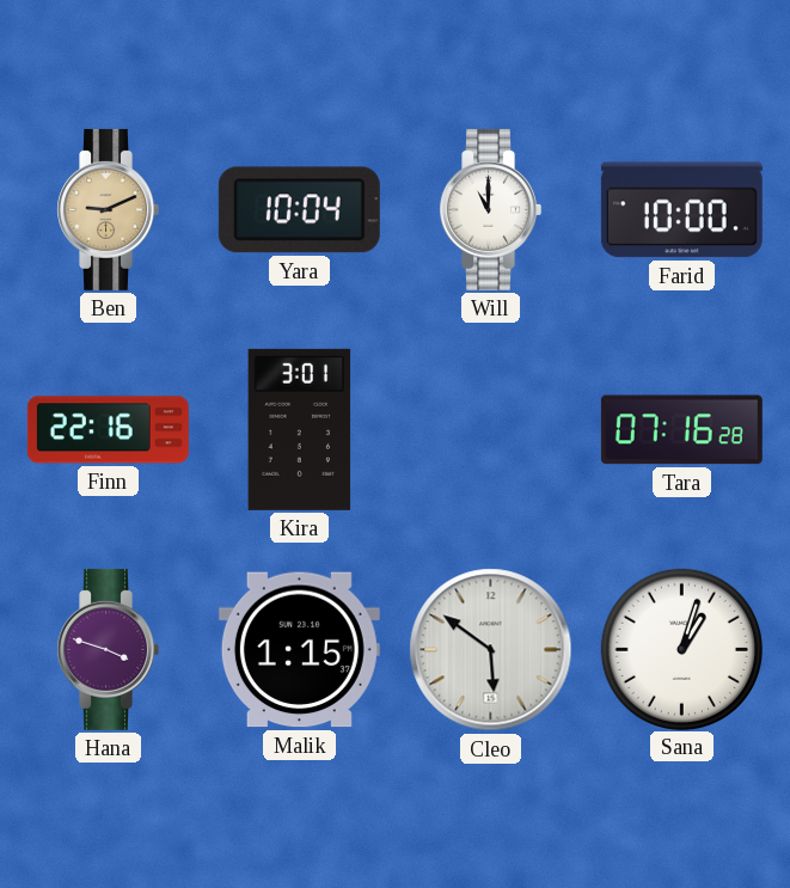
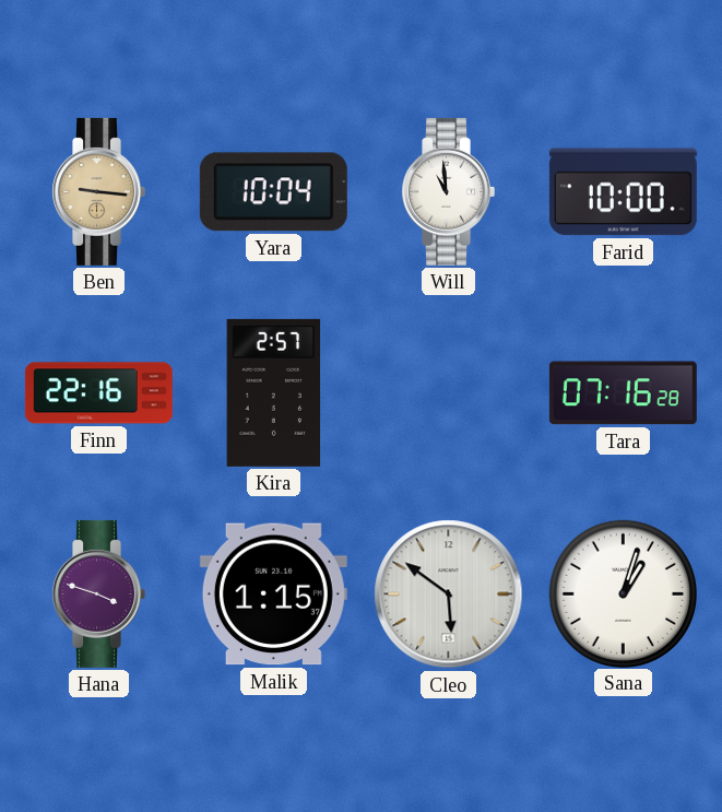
Ben: 9:11 -> 9:16 (98, 191)
Will: 11:00 -> 10:59 (448, 191)
Kira: 3:01 -> 2:57 (274, 392)
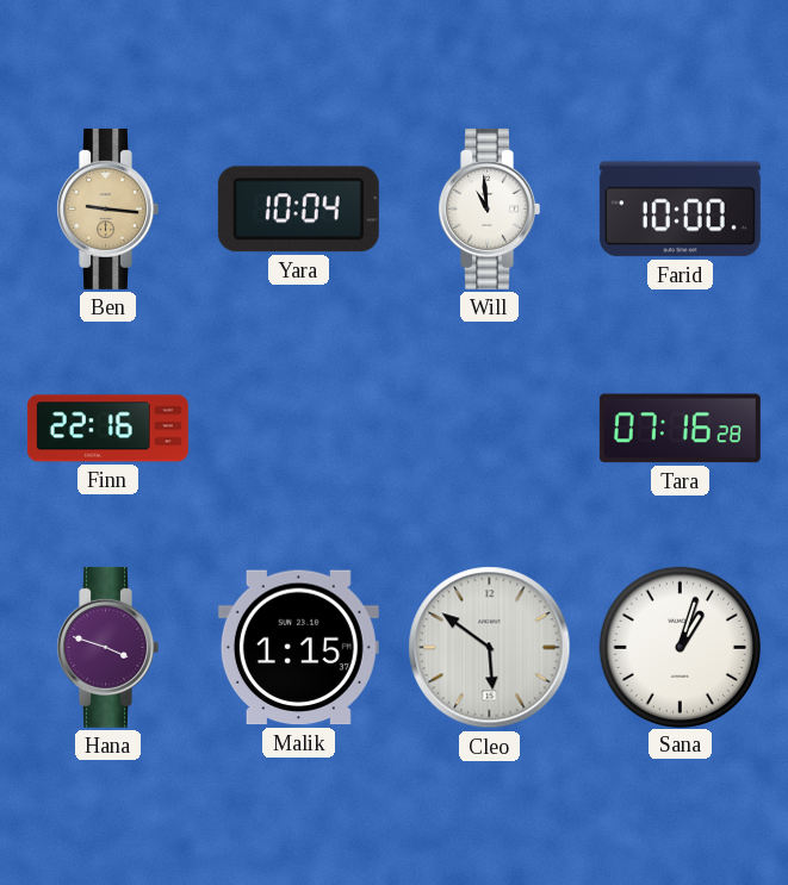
Kira: 2:57 -> none (274, 392)
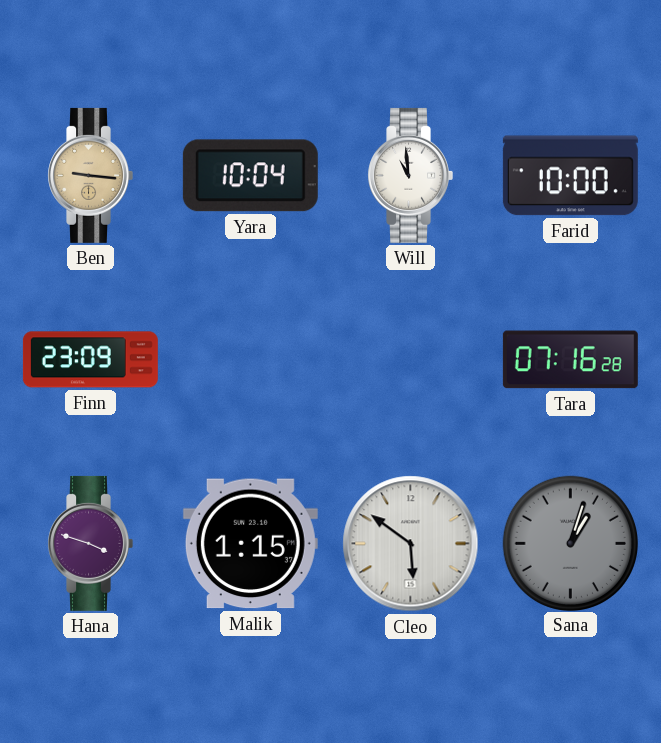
Finn: 22:16 -> 23:09 (90, 360)
Sana dial: white -> grey (570, 543)
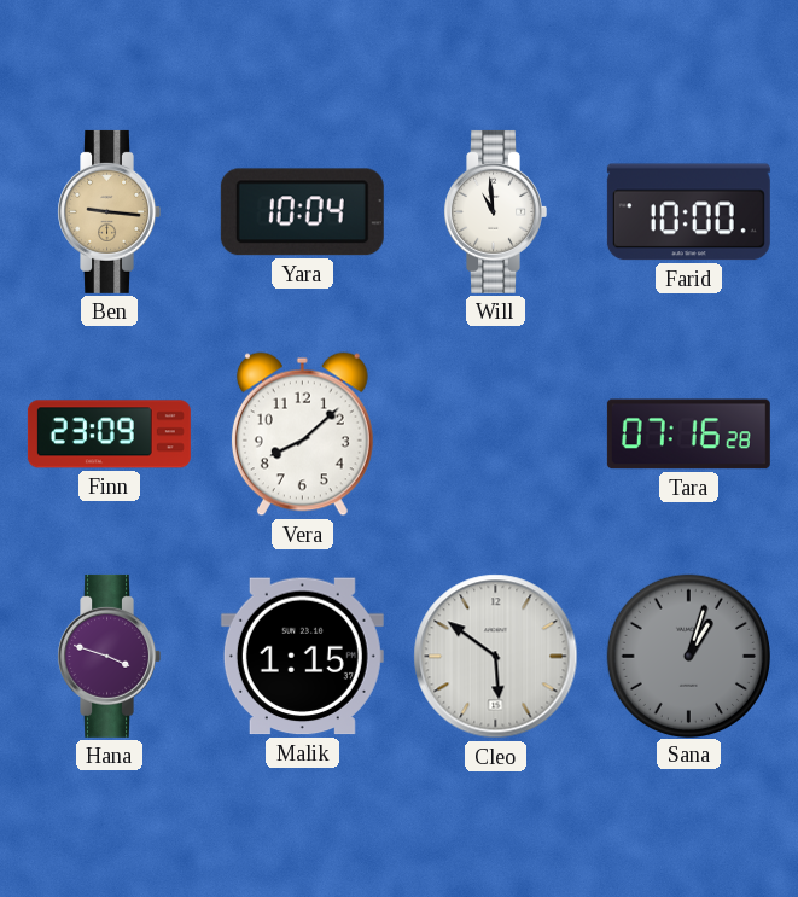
Vera: none -> 8:08 (302, 435)
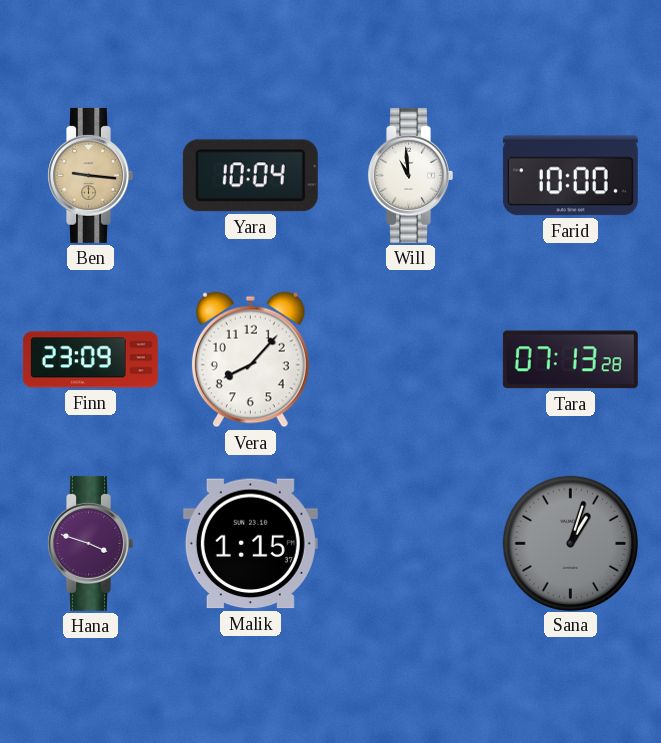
Vera: 8:08 -> 8:07 (250, 360)
Tara: 07:16 -> 07:13 (570, 360)
Cleo: 5:51 -> none (496, 657)
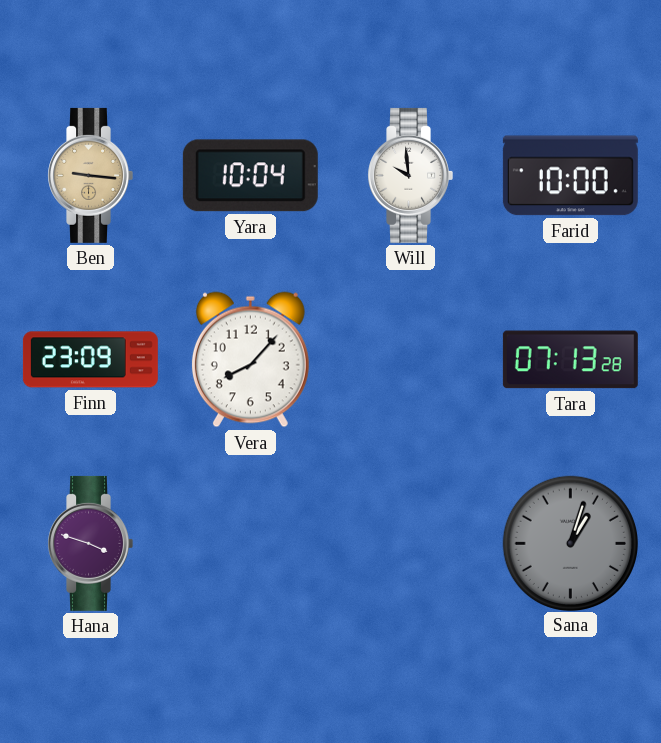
Will: 10:59 -> 9:59 (410, 175)
Malik: 1:15 -> none (250, 544)
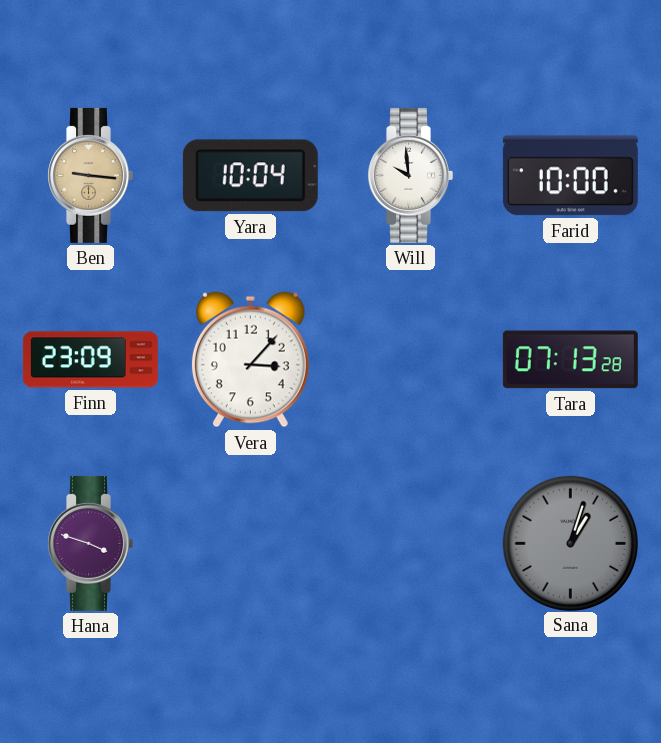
Vera: 8:07 -> 3:07 (250, 360)
